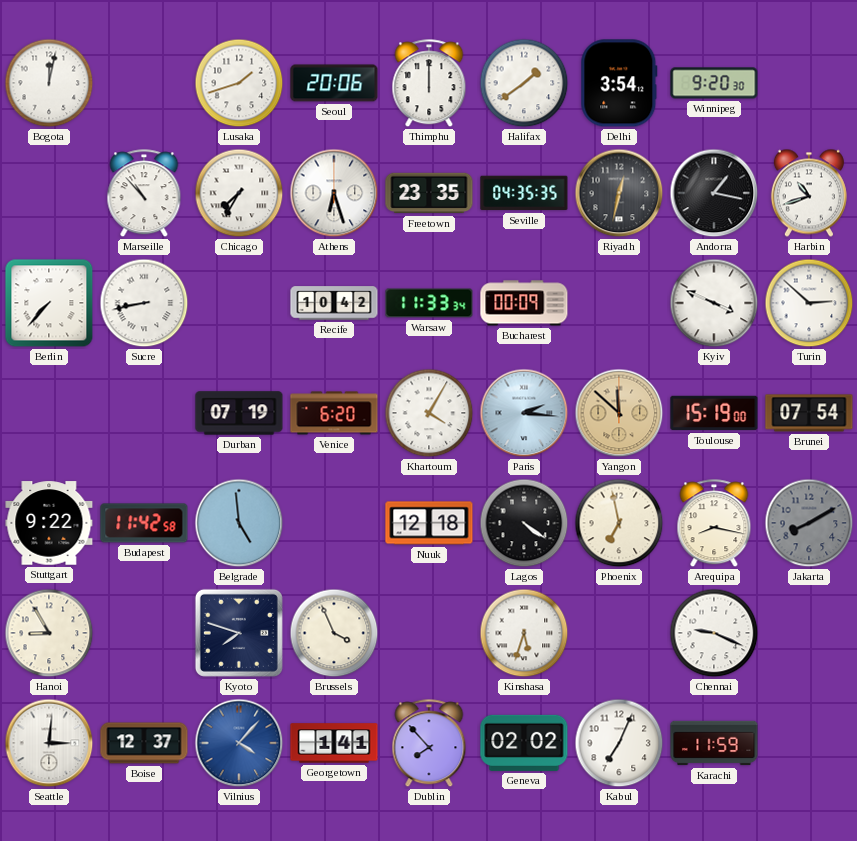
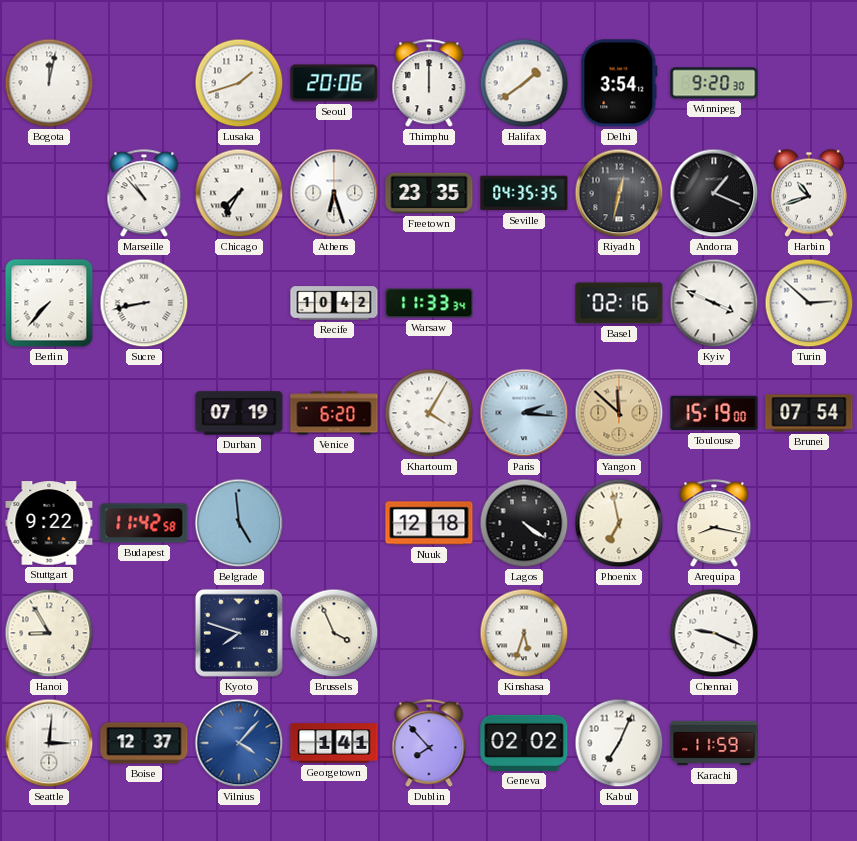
Andorra: 1:17 -> 1:19 (714, 193)
Bucharest: 00:09 -> none (524, 303)
Basel: none -> 02:16 (619, 303)
Jakarta: 8:10 -> none (809, 523)
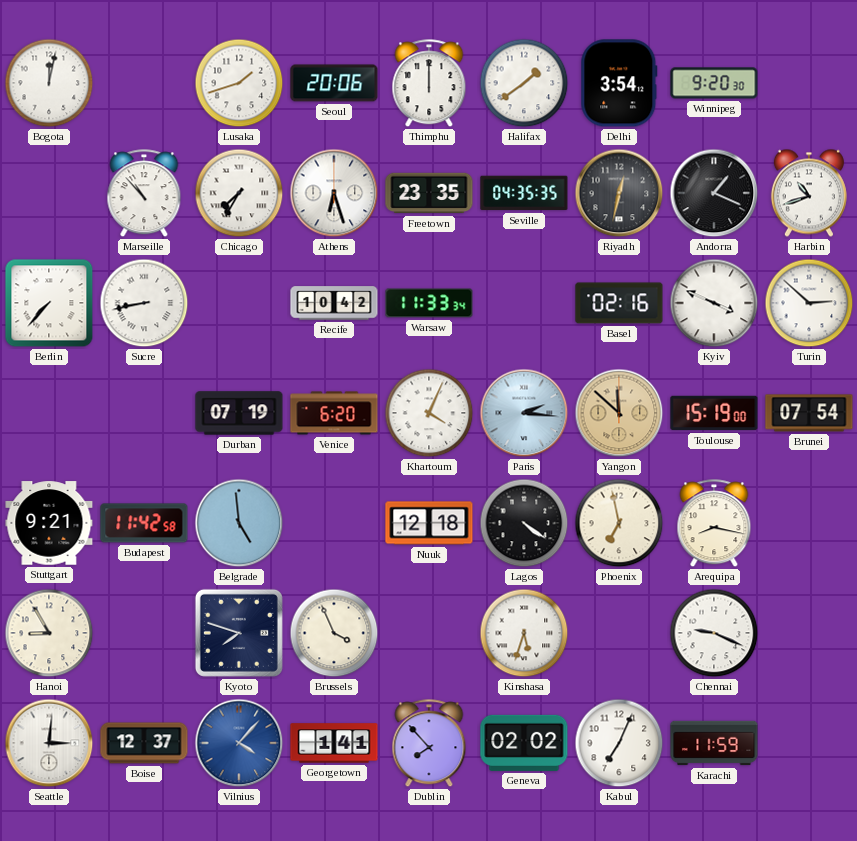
Khartoum: 4:05 -> 4:04 (429, 413)
Stuttgart: 9:22 -> 9:21 (49, 523)
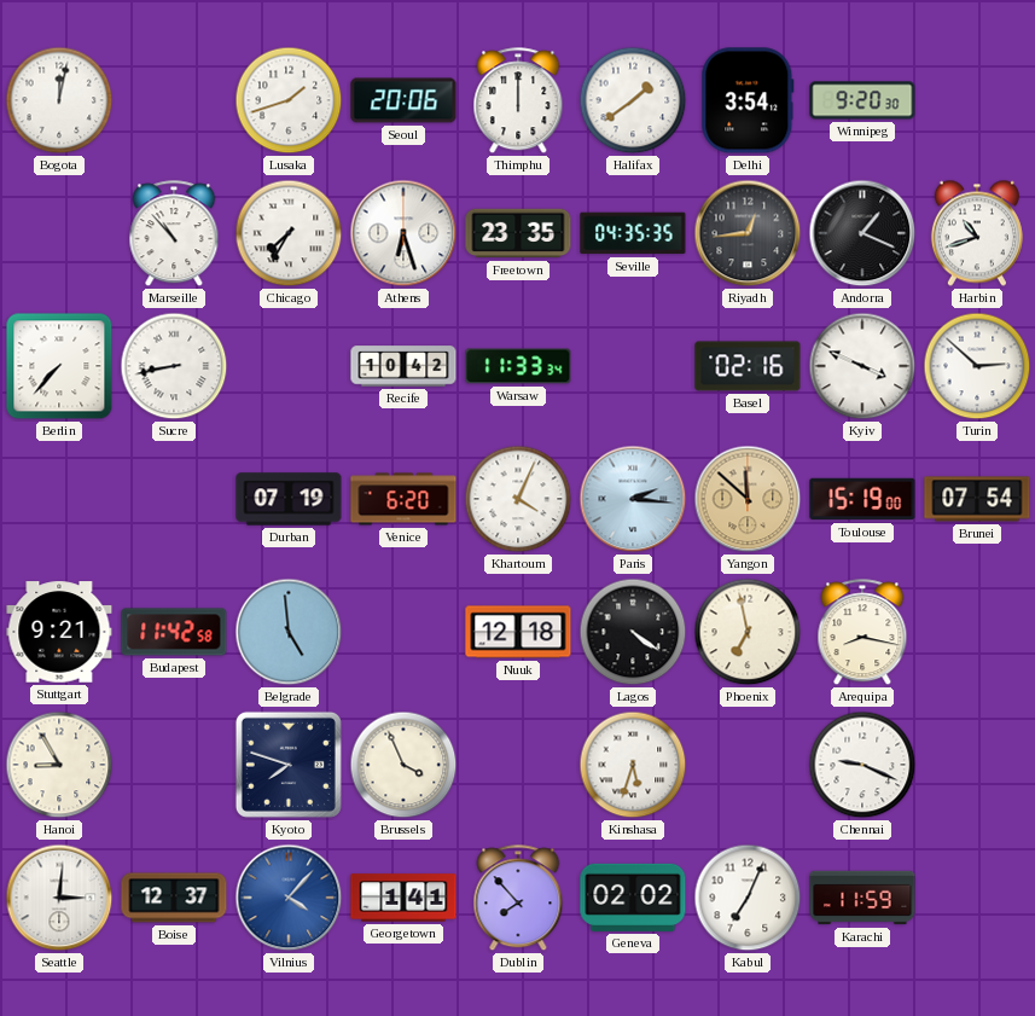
Riyadh: 12:32 -> 12:44 (748, 233)
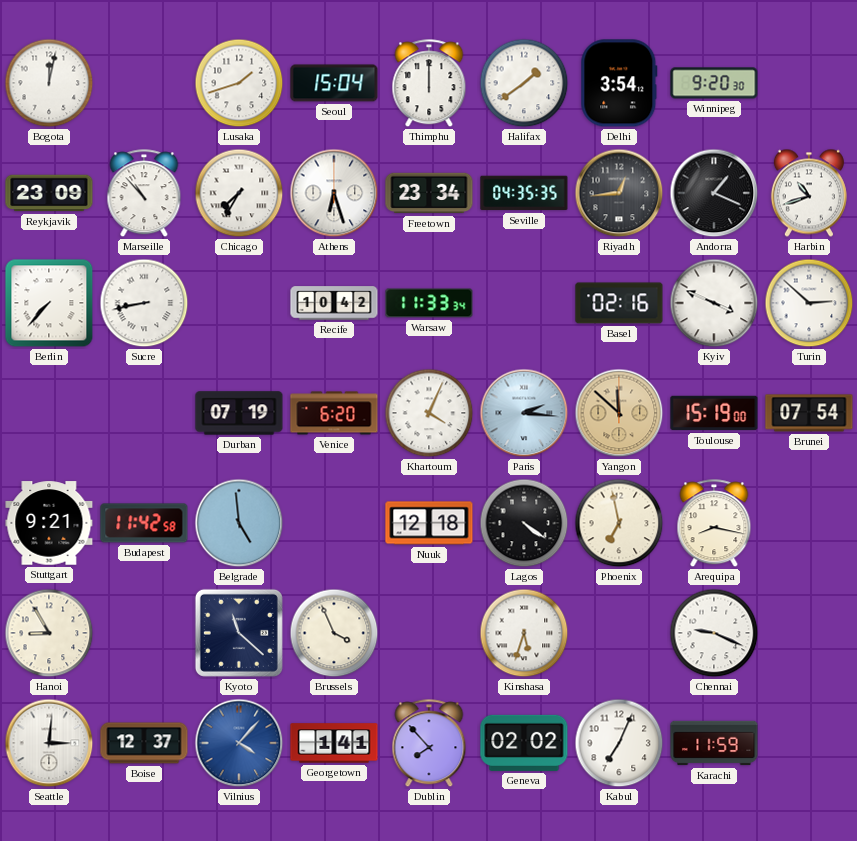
Seoul: 20:06 -> 15:04 (334, 83)
Reykjavik: none -> 23:09 (49, 193)
Freetown: 23:35 -> 23:34 (429, 193)
Kyoto: 7:48 -> 11:22 (239, 633)
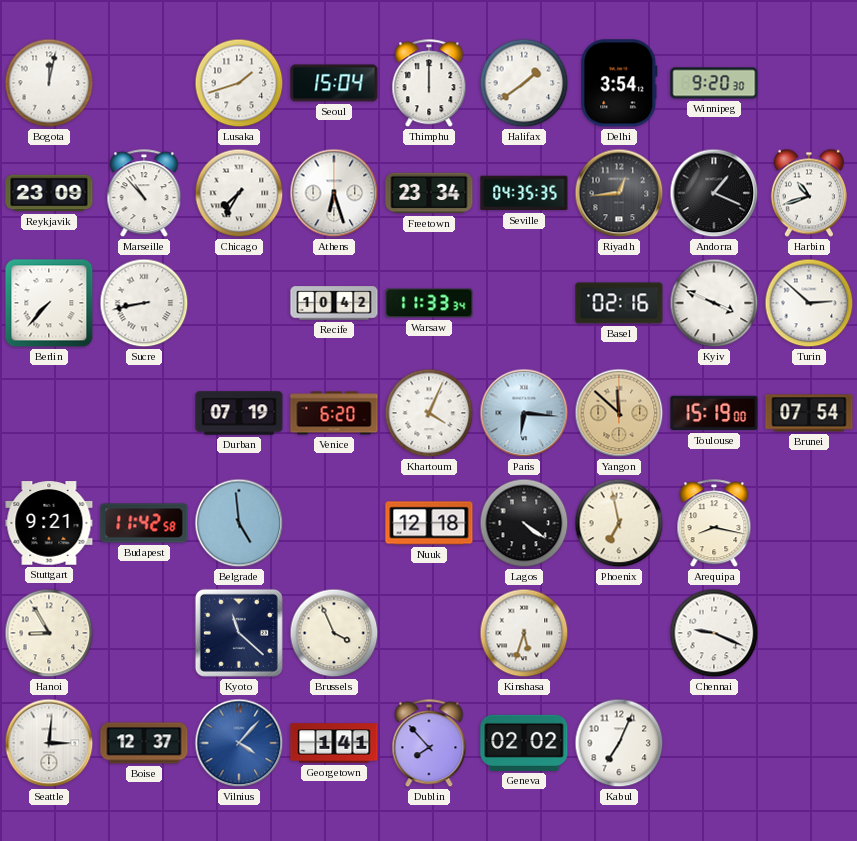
Paris: 2:16 -> 6:16 (524, 413)
Karachi: 11:59 -> none (714, 743)
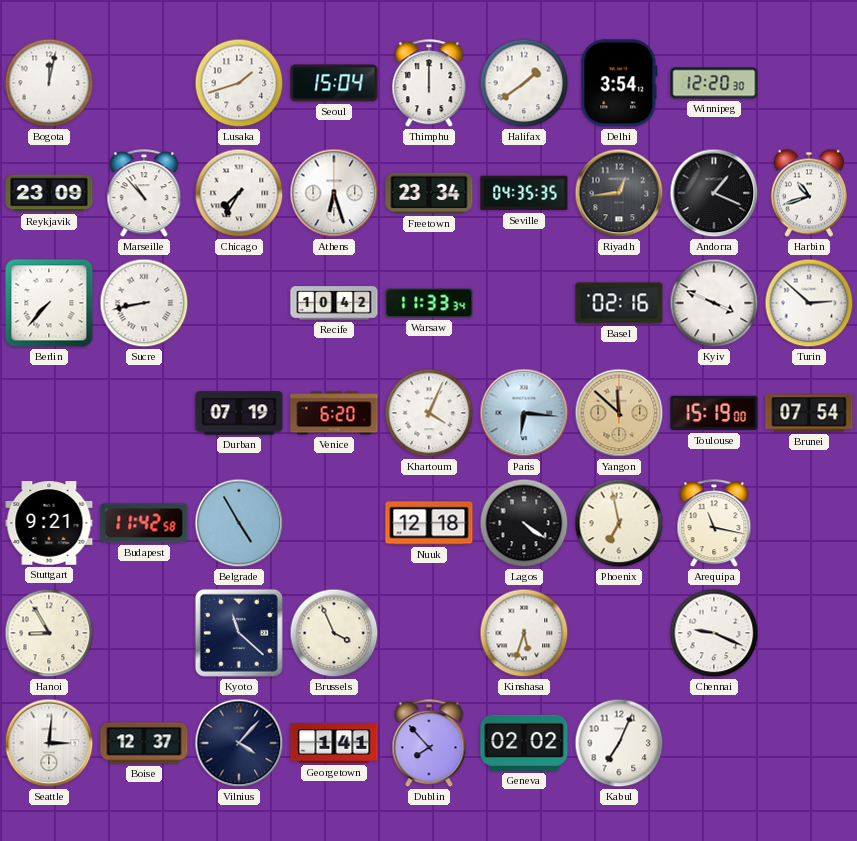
Winnipeg: 9:20 -> 12:20 (714, 83)
Belgrade: 4:59 -> 4:55 (239, 523)
Arequipa: 8:17 -> 11:17 (714, 524)
Vilnius dial: blue -> navy (239, 743)
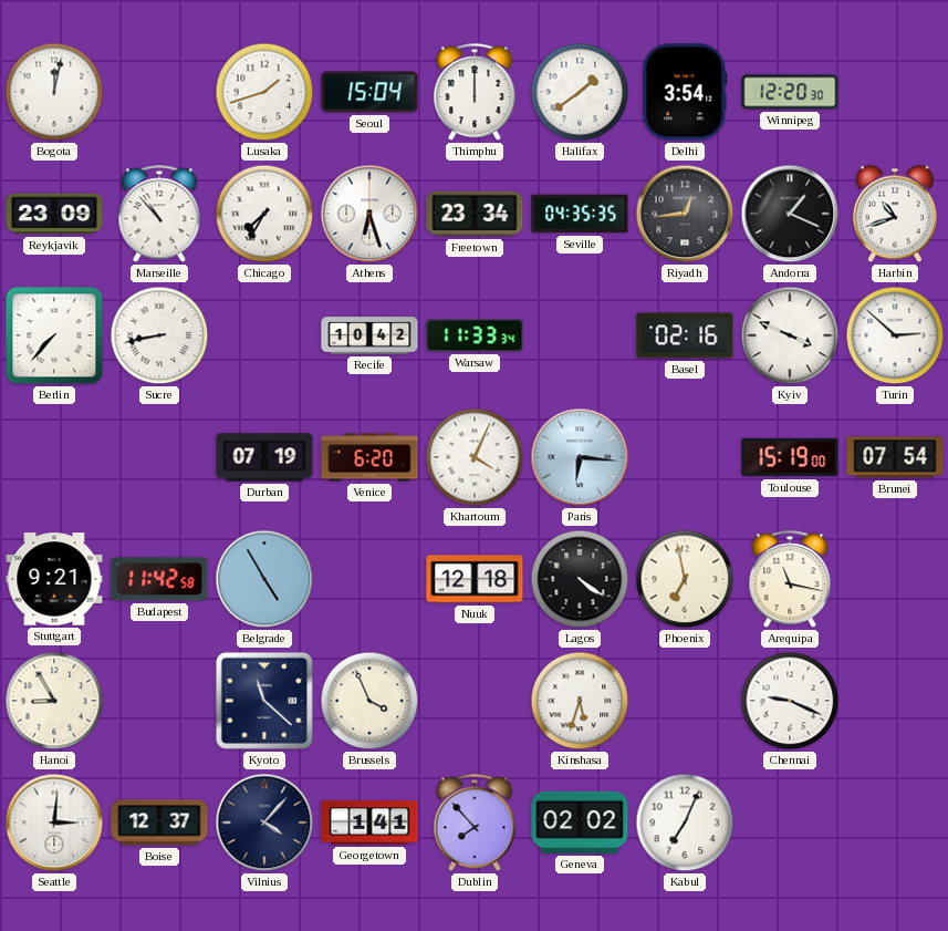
Yangon: 11:52 -> none (619, 413)
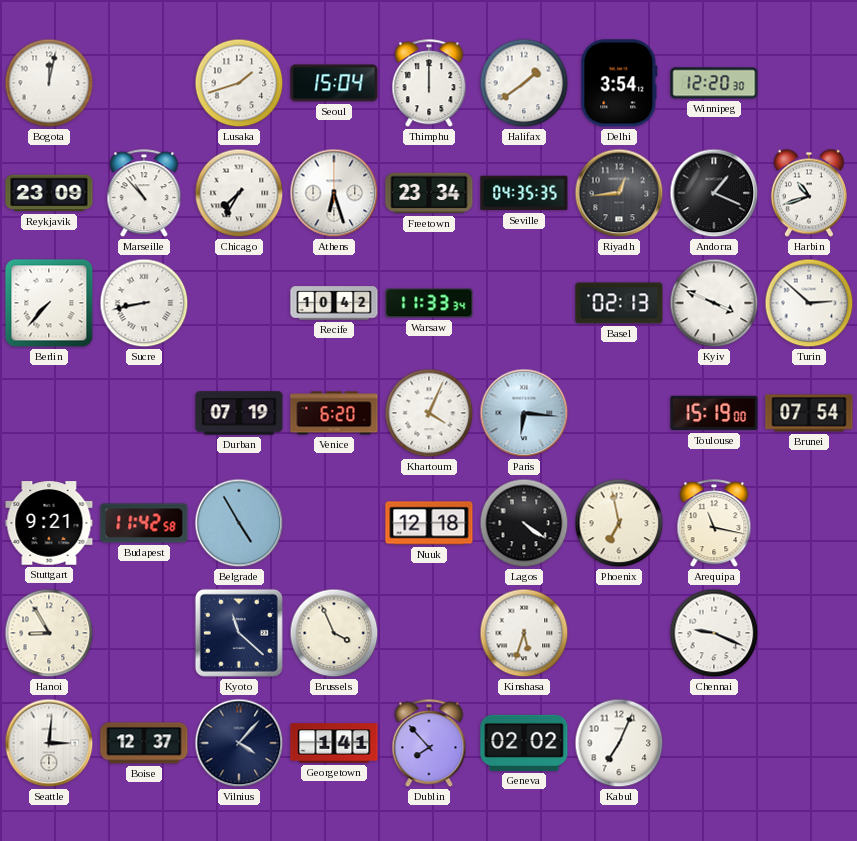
Basel: 02:16 -> 02:13 (619, 303)
